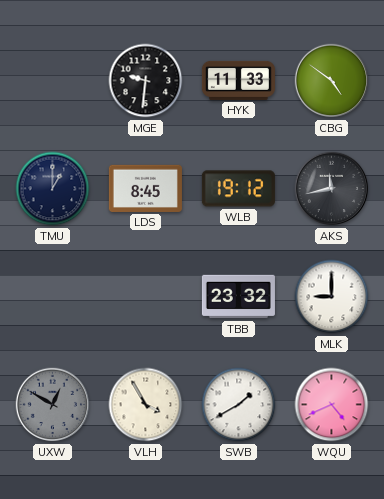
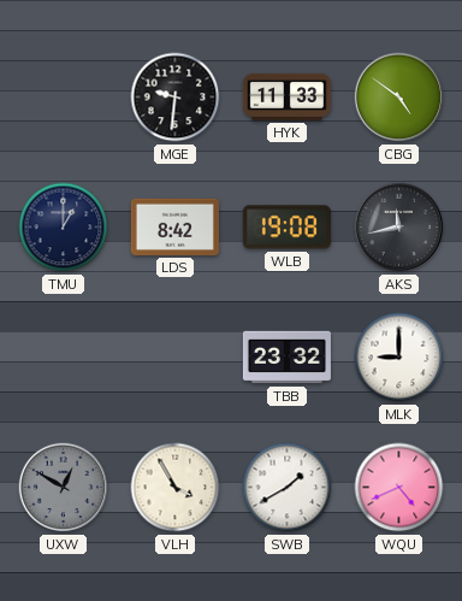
LDS: 8:45 -> 8:42 (174, 226)
WLB: 19:12 -> 19:08 (286, 228)
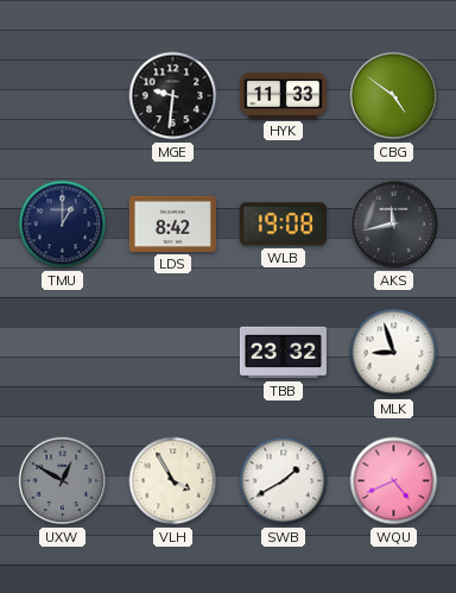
MLK: 9:00 -> 8:57 (394, 353)
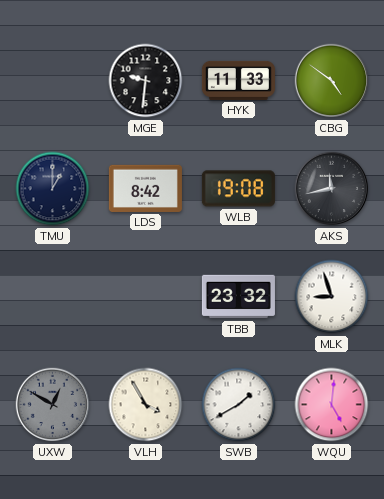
WQU: 4:41 -> 5:01 (332, 405)
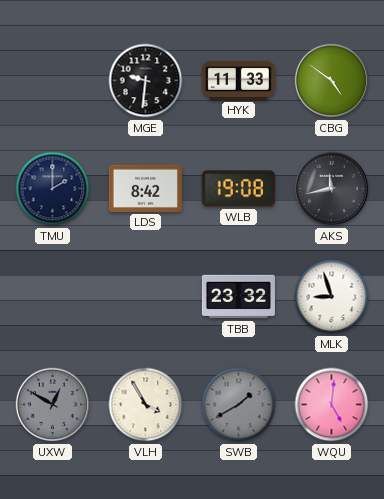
TMU: 1:00 -> 2:00 (53, 189)
SWB dial: white -> grey (239, 405)
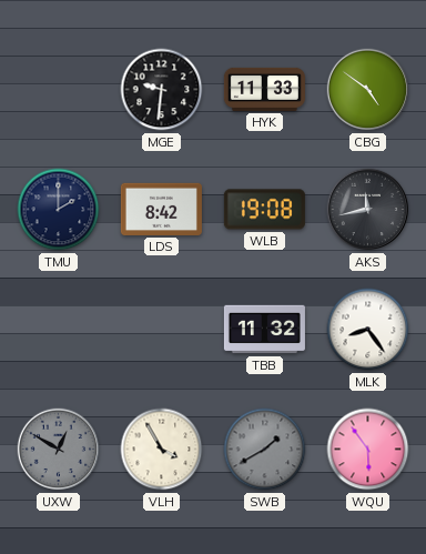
TBB: 23:32 -> 11:32 (264, 330)
MLK: 8:57 -> 8:24 (368, 330)
WQU: 5:01 -> 5:54 (368, 450)
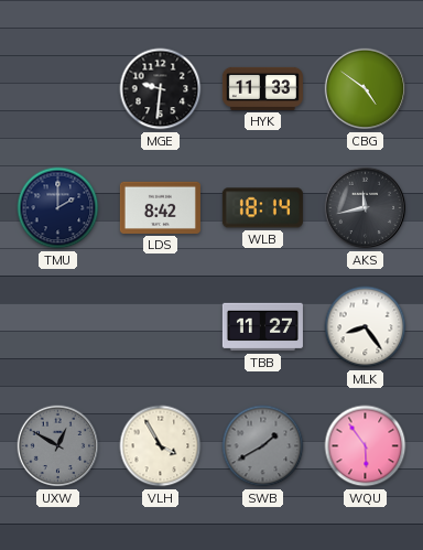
WLB: 19:08 -> 18:14 (262, 208)
TBB: 11:32 -> 11:27 (262, 327)
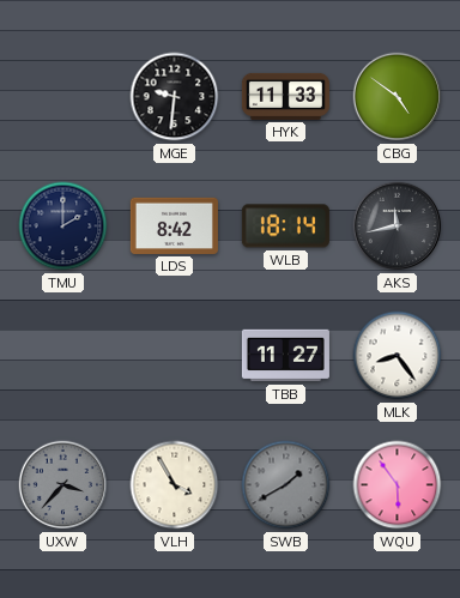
UXW: 12:50 -> 3:37 (63, 485)
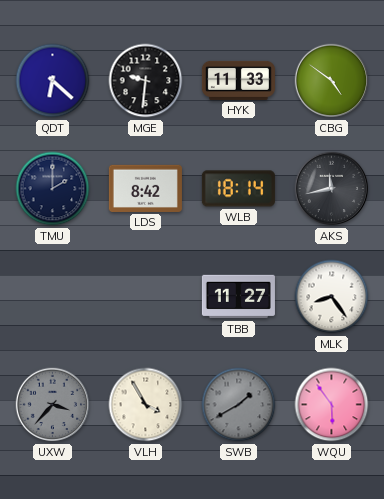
QDT: none -> 6:22 (53, 81)
